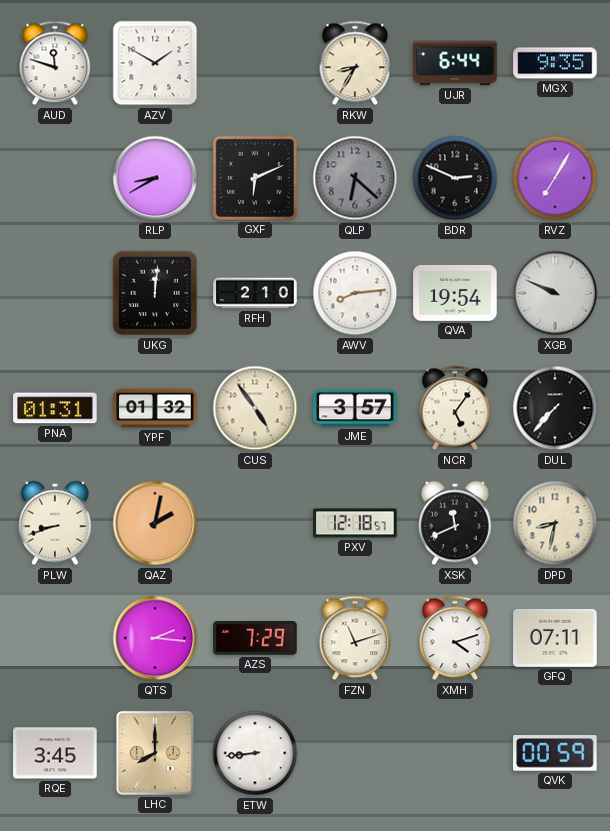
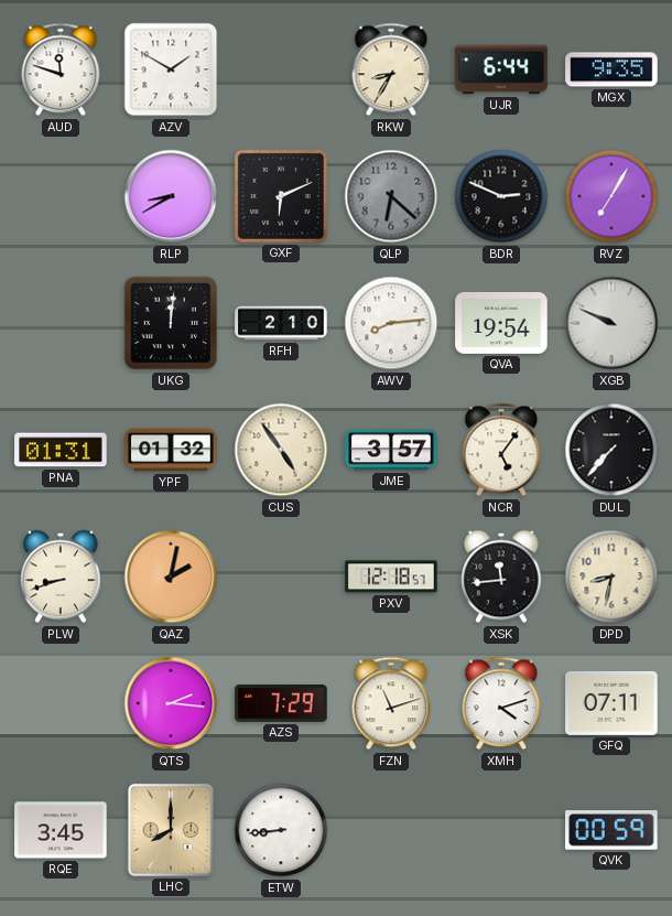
XSK: 11:41 -> 11:44 (501, 576)
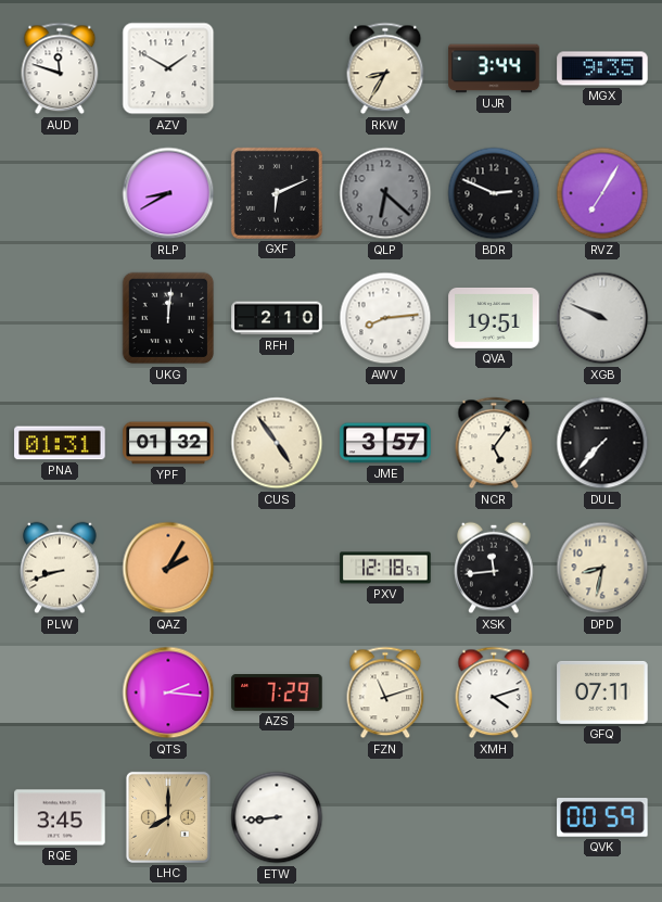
UJR: 6:44 -> 3:44 (494, 68)
QVA: 19:54 -> 19:51 (494, 318)
QAZ: 2:02 -> 2:05 (168, 568)
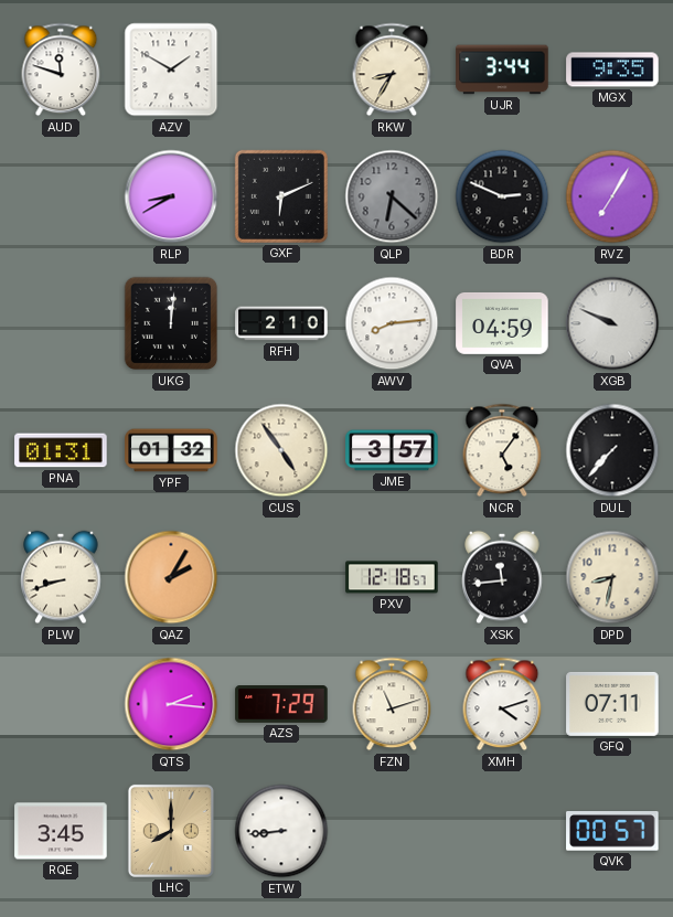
QVA: 19:51 -> 04:59 (502, 323)
QVK: 00:59 -> 00:57 (612, 831)
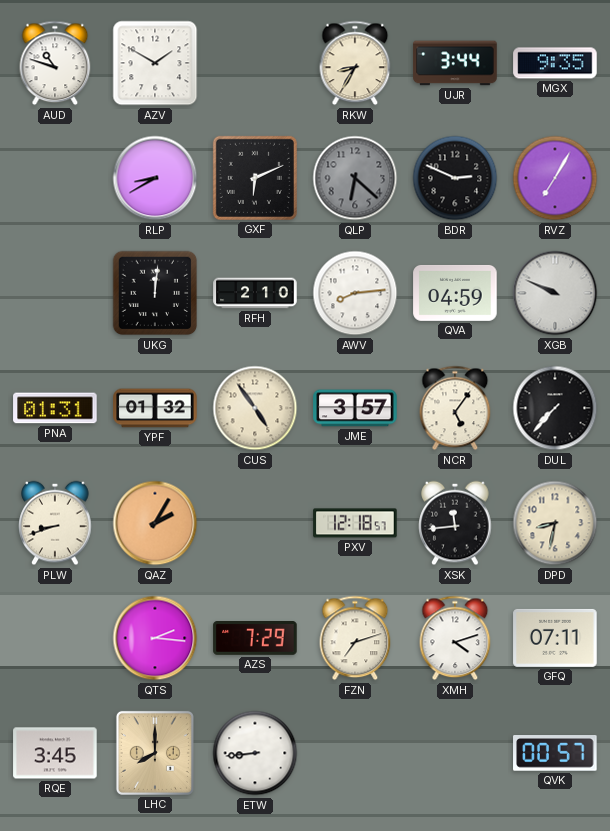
AUD: 11:48 -> 10:48 (55, 63)
FZN: 11:12 -> 7:12 (355, 638)
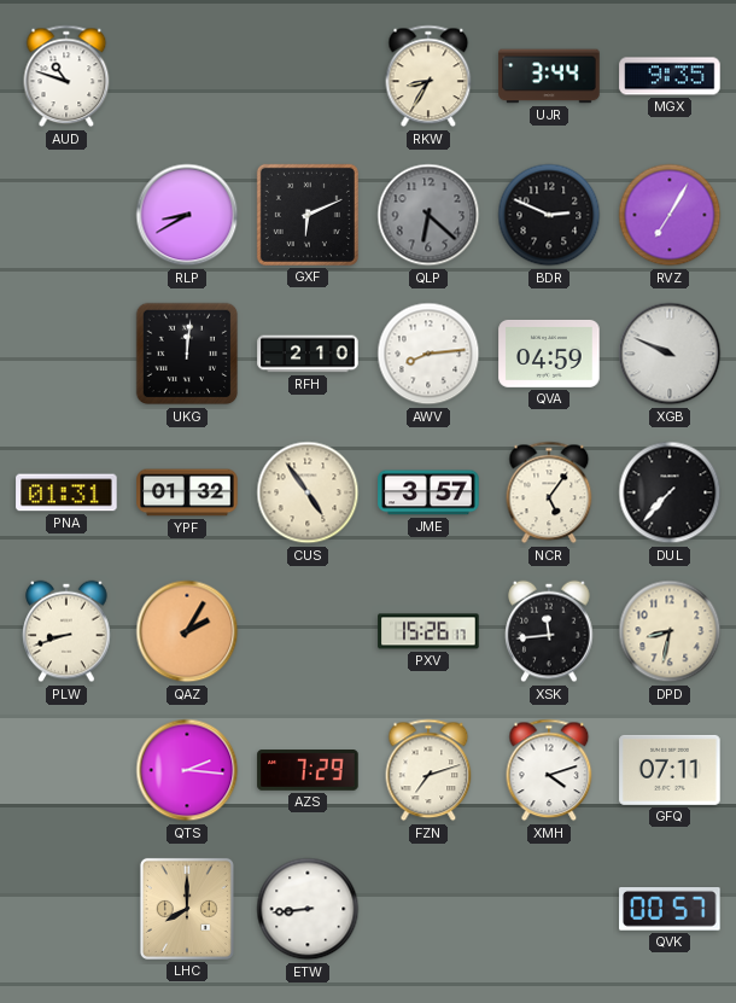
AZV: 1:50 -> none (155, 63)
PXV: 12:18 -> 15:26 (428, 631)
RQE: 3:45 -> none (55, 753)
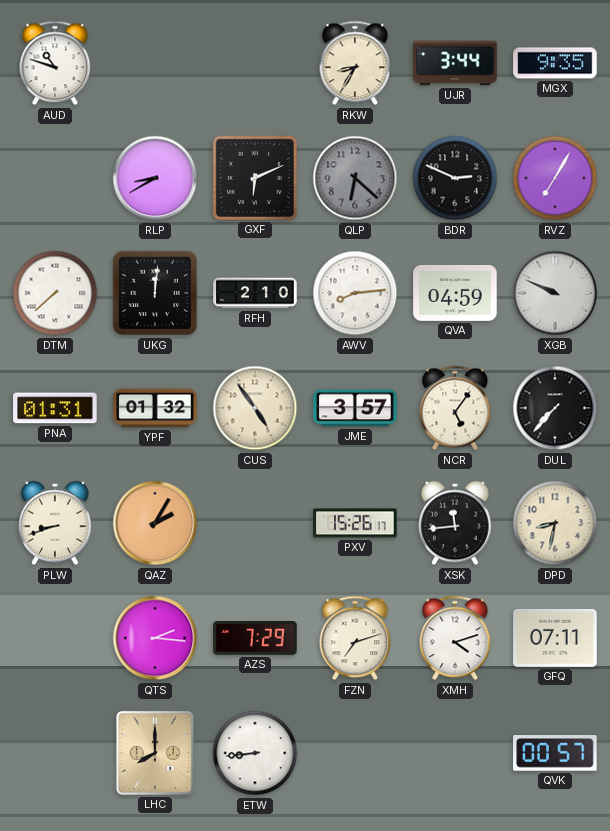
DTM: none -> 7:38 (55, 293)
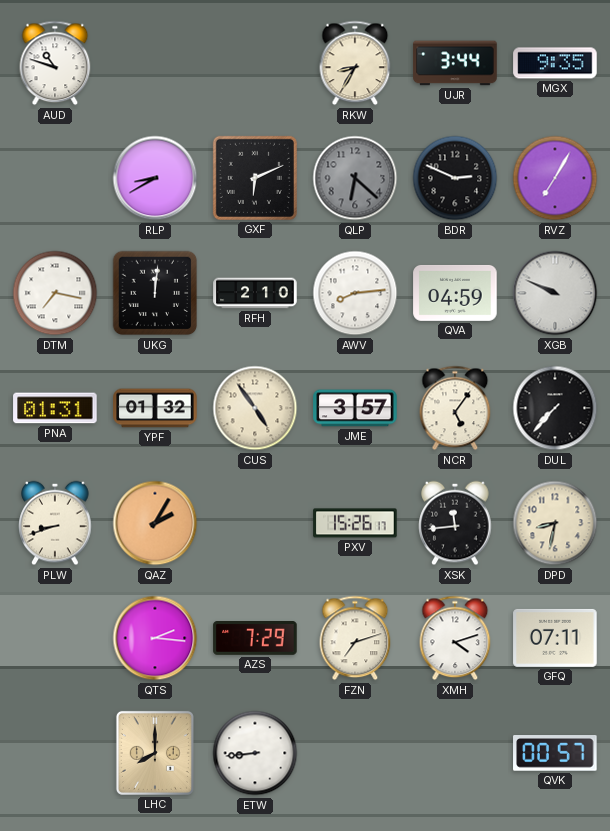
DTM: 7:38 -> 7:17 (55, 293)
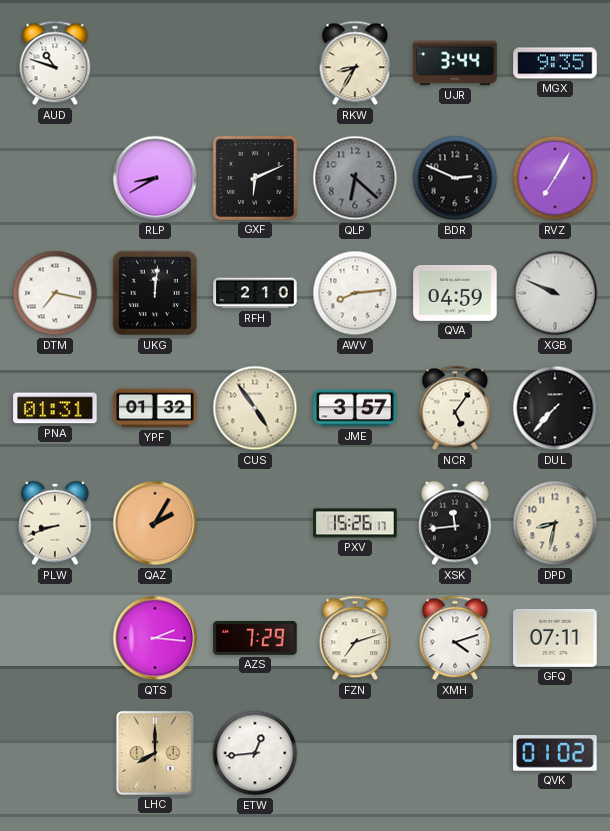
ETW: 8:44 -> 12:44 (255, 753)
QVK: 00:57 -> 01:02 (555, 753)
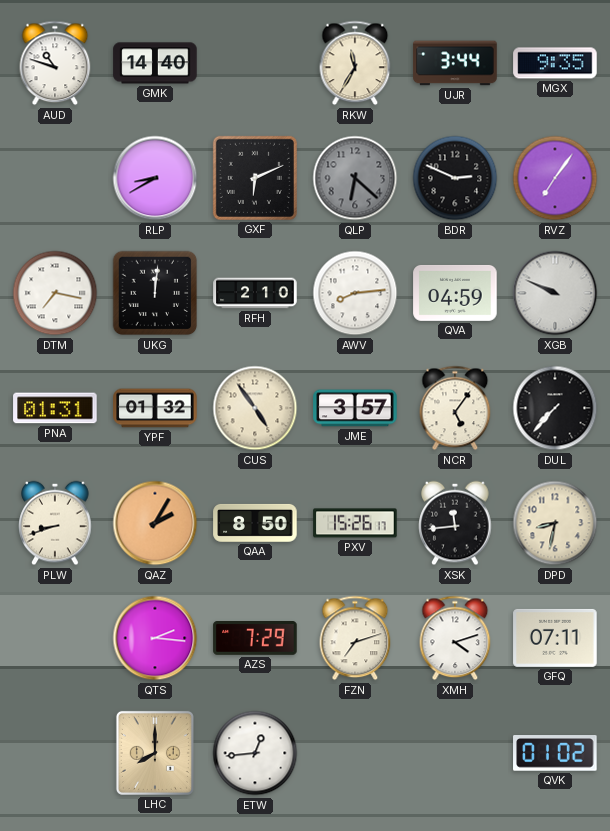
GMK: none -> 14:40 (155, 63)
RKW: 8:35 -> 11:35 (355, 63)
RVZ: 7:05 -> 7:06 (555, 178)
QAA: none -> 8:50 (255, 523)
